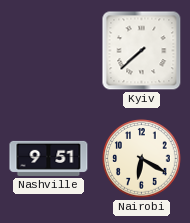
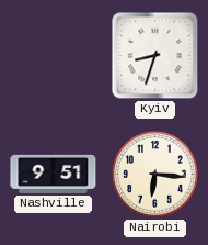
Kyiv: 7:38 -> 8:33 (155, 56)
Nairobi: 6:20 -> 6:16 (155, 175)
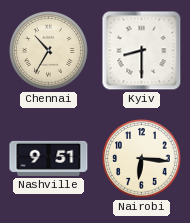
Chennai: none -> 10:35 (49, 51)
Kyiv: 8:33 -> 8:30 (142, 51)
